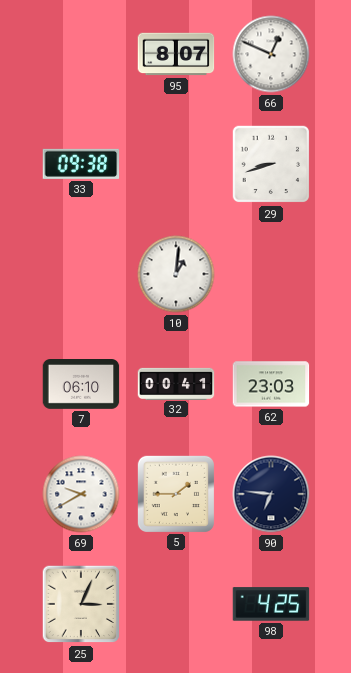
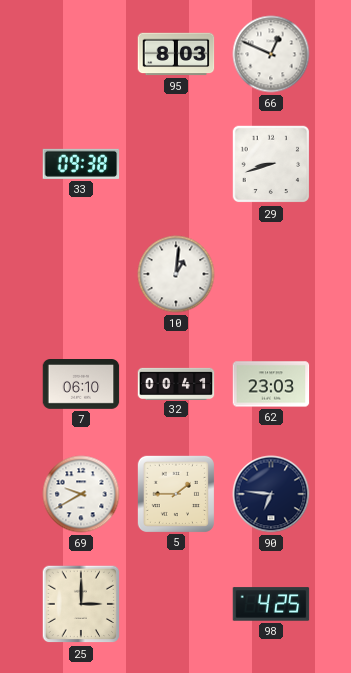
95: 8:07 -> 8:03 (176, 54)
25: 3:04 -> 3:00 (81, 604)
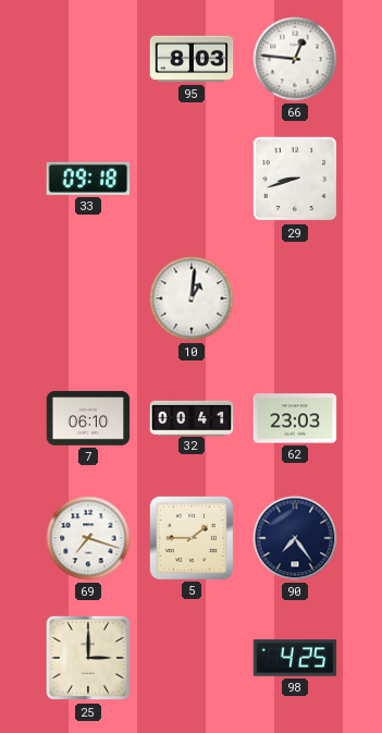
66: 12:49 -> 12:46 (295, 59)
33: 09:38 -> 09:18 (88, 179)
69: 9:40 -> 7:18 (88, 538)
90: 6:46 -> 7:24 (295, 538)
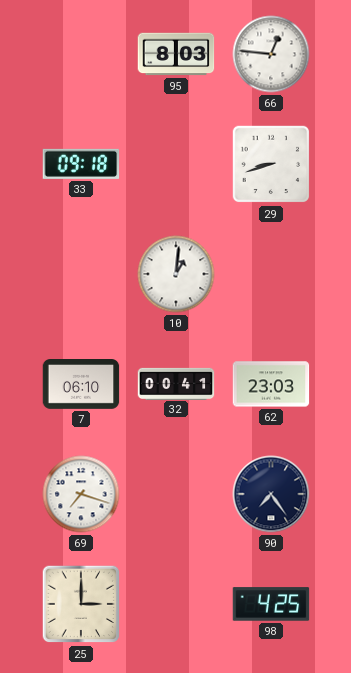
5: 1:45 -> none (190, 537)
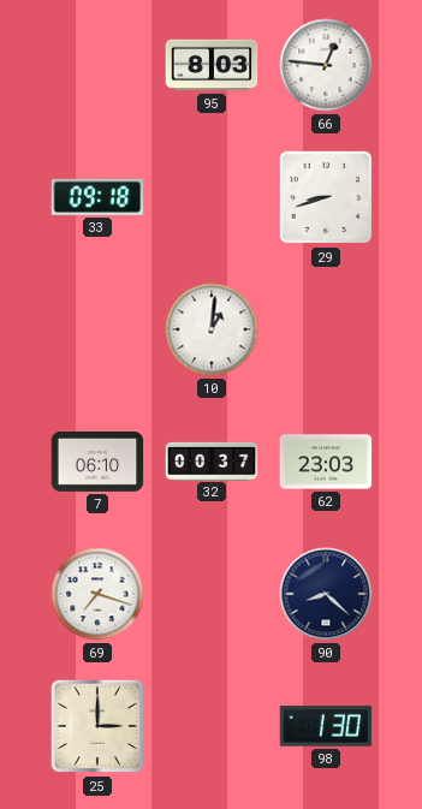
32: 00:41 -> 00:37 (212, 460)
90: 7:24 -> 8:22 (326, 594)
98: 4:25 -> 1:30 (326, 726)
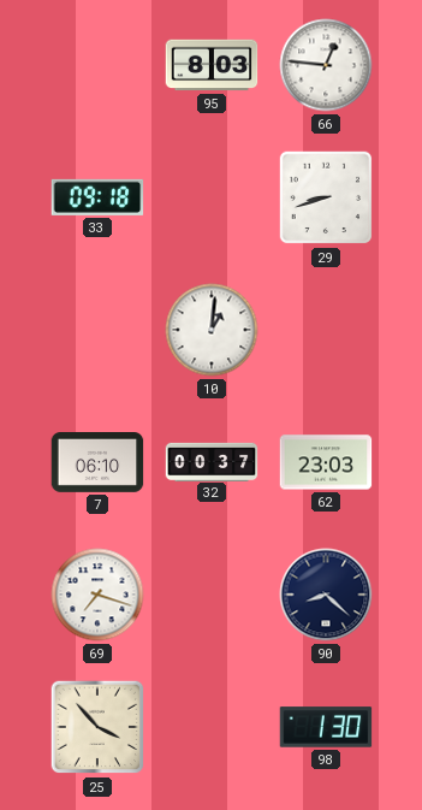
25: 3:00 -> 3:53 (97, 727)
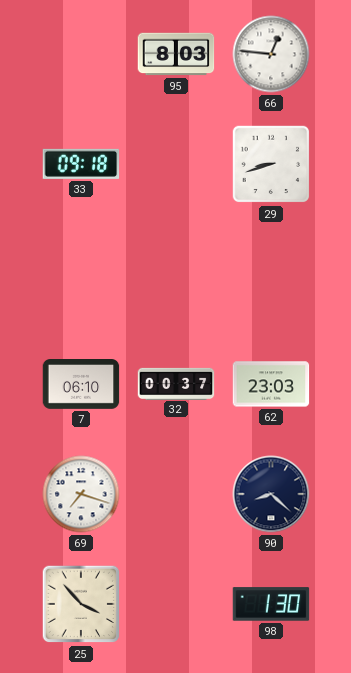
10: 1:01 -> none (212, 330)
